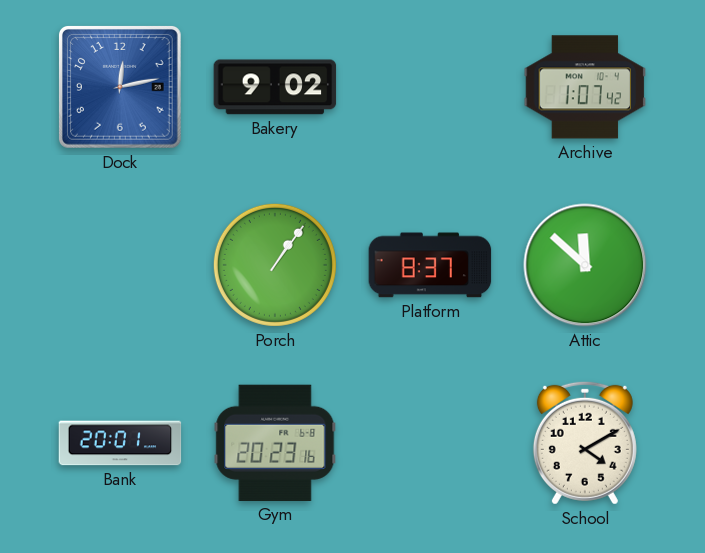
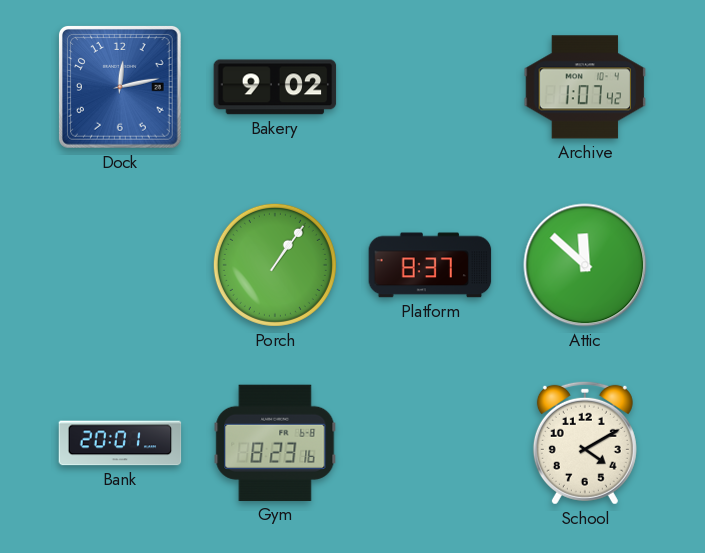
Gym: 20:23 -> 8:23 (275, 443)
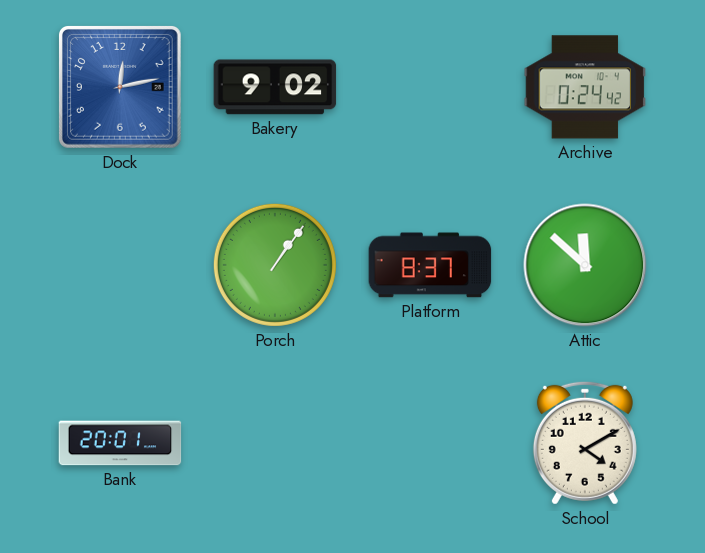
Archive: 1:07 -> 0:24 (585, 87)
Gym: 8:23 -> none (275, 443)
